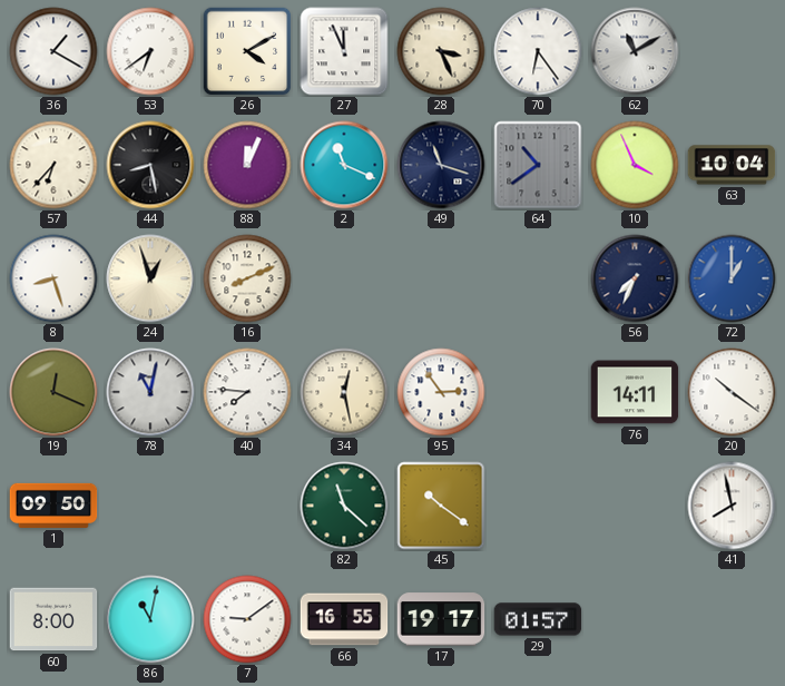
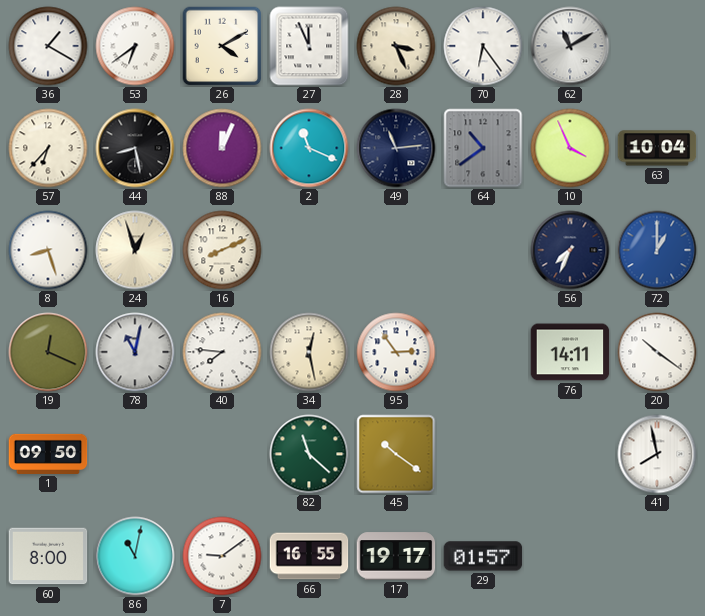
49: 11:18 -> 11:14 (396, 148)
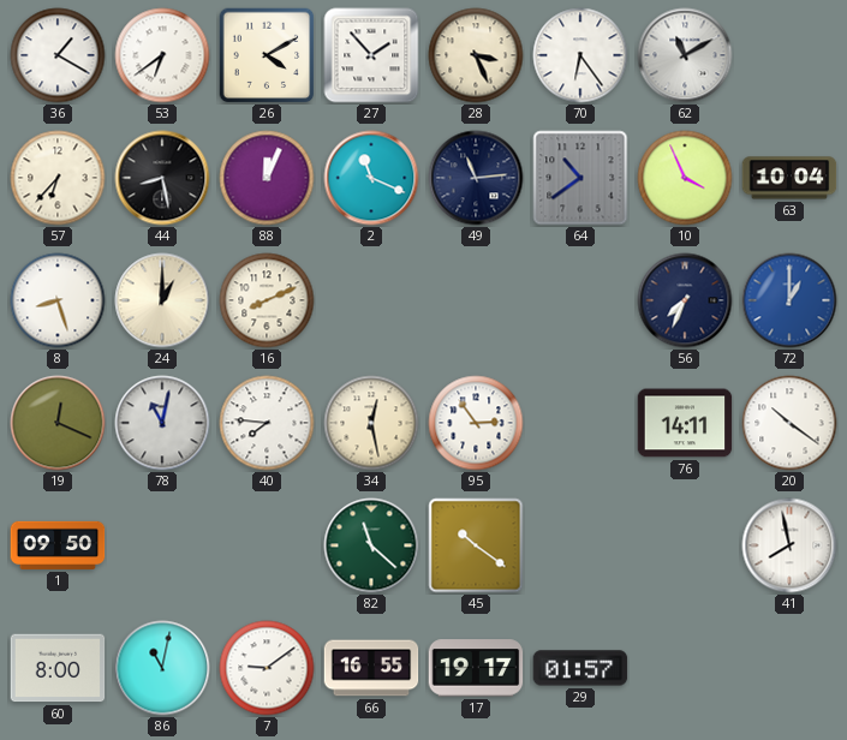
27: 11:56 -> 1:53 (371, 55)
24: 12:57 -> 1:00 (162, 300)
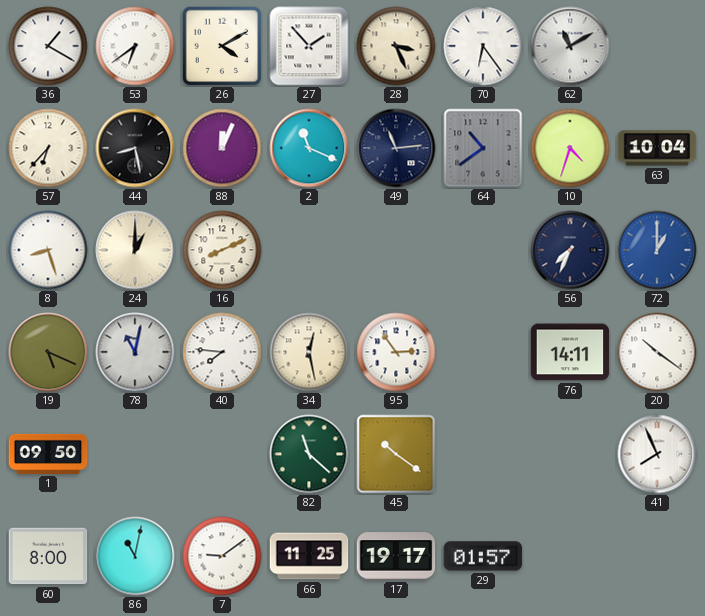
10: 3:56 -> 4:33 (570, 148)
19: 12:19 -> 5:19 (48, 352)
41: 7:58 -> 7:56 (657, 454)
66: 16:55 -> 11:25 (309, 556)
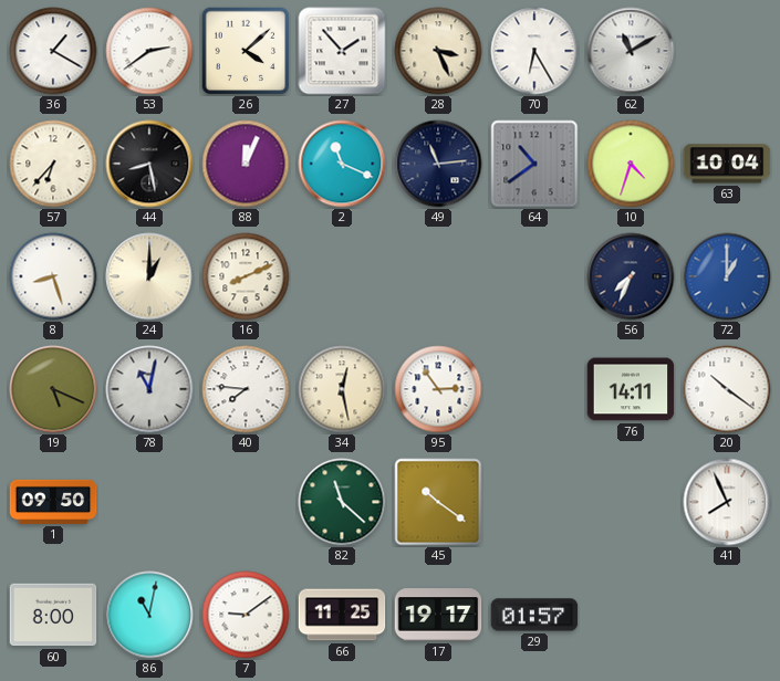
53: 6:39 -> 2:39 (149, 51)
26: 4:10 -> 4:08 (246, 51)
70: 6:24 -> 6:25 (534, 51)
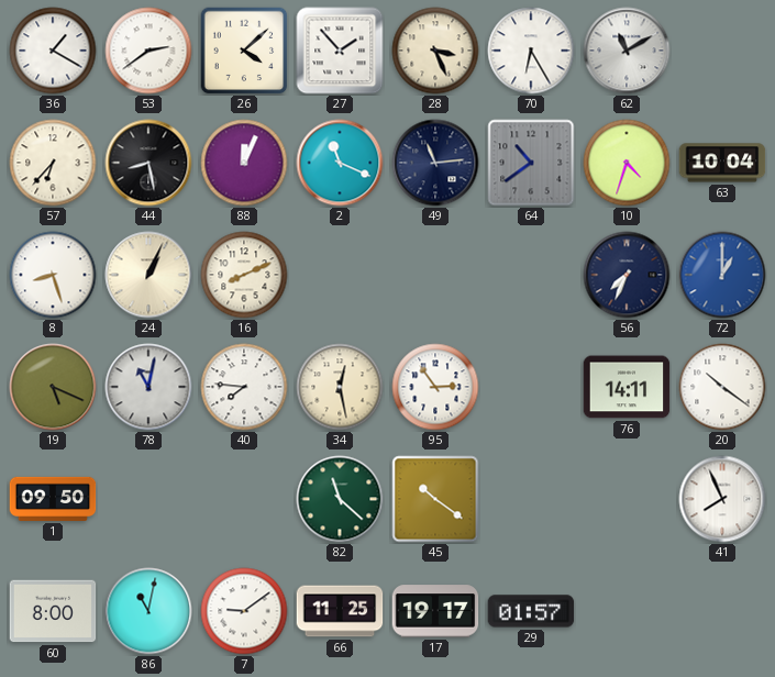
24: 1:00 -> 1:04 (148, 275)
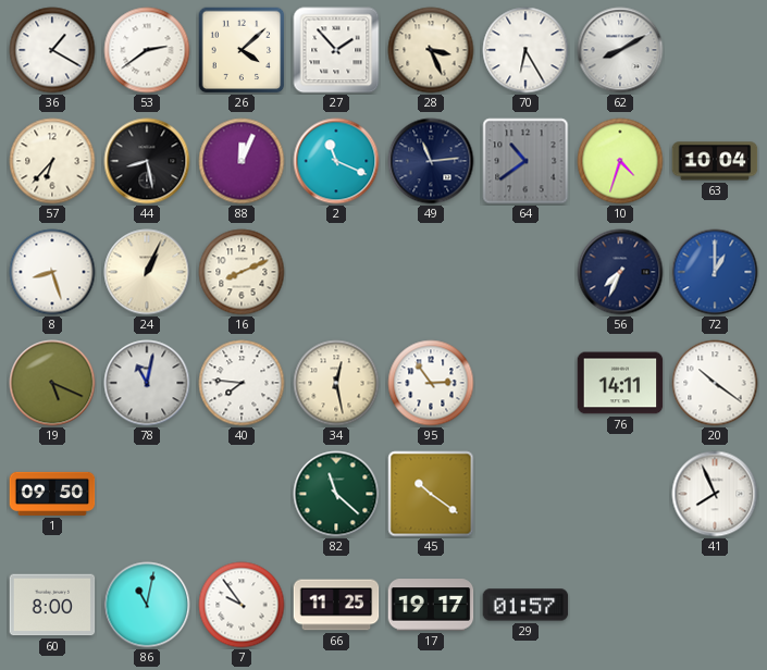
62: 11:10 -> 8:10 (620, 50)
7: 9:09 -> 9:54 (242, 605)
